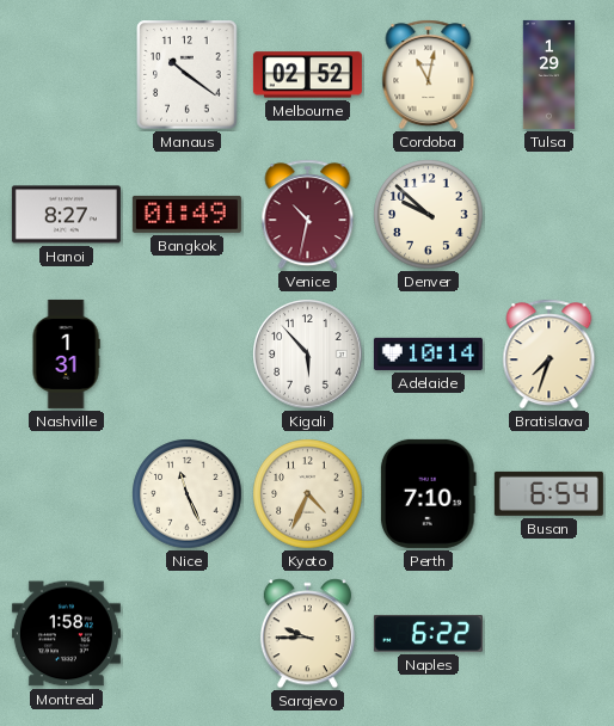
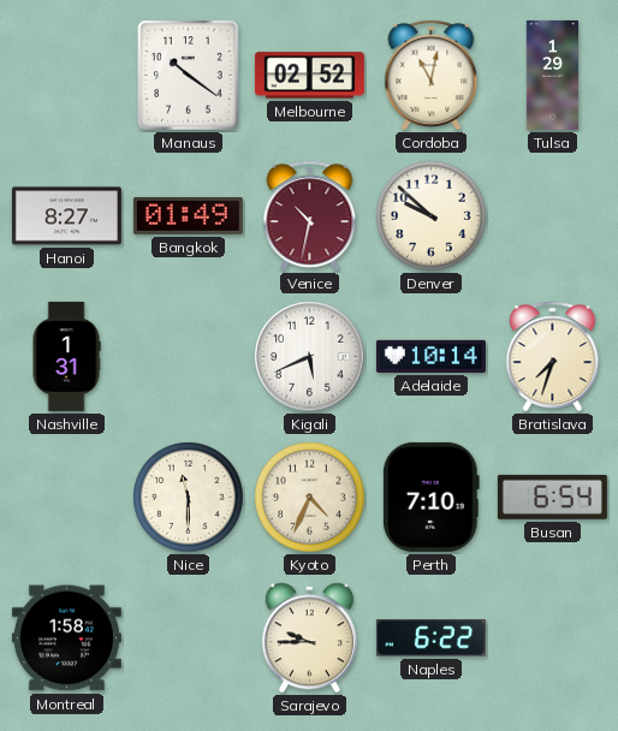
Kigali: 5:53 -> 5:41 (310, 357)
Nice: 11:26 -> 11:30 (189, 498)
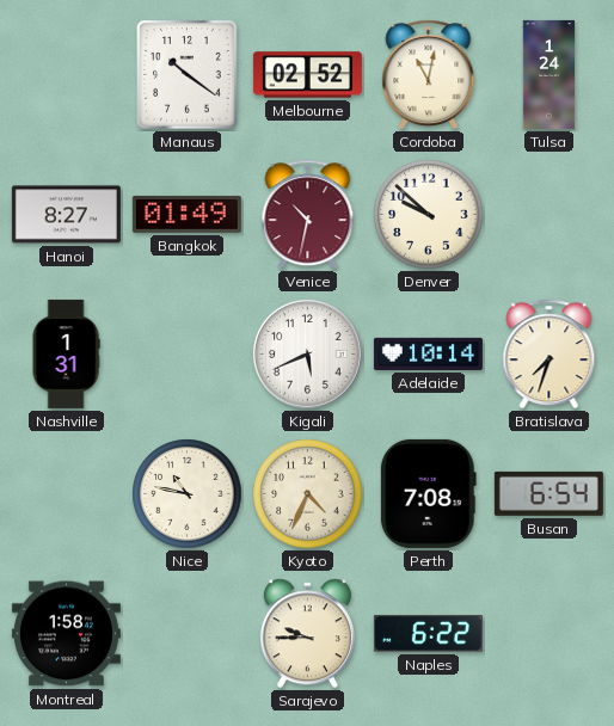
Tulsa: 1:29 -> 1:24 (549, 74)
Nice: 11:30 -> 10:47 (188, 494)
Perth: 7:10 -> 7:08 (428, 493)
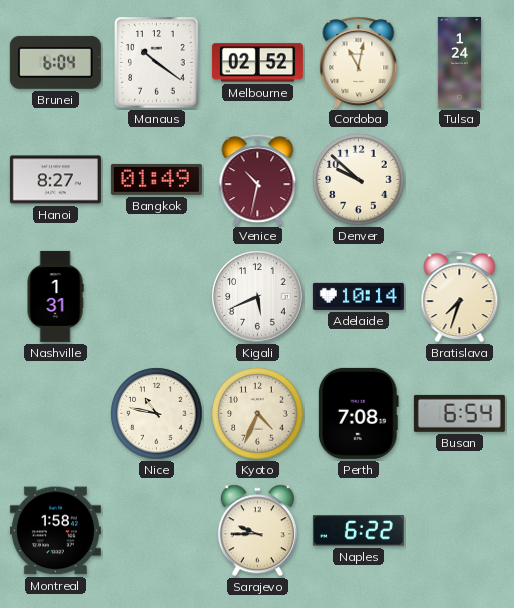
Brunei: none -> 6:04 (55, 62)
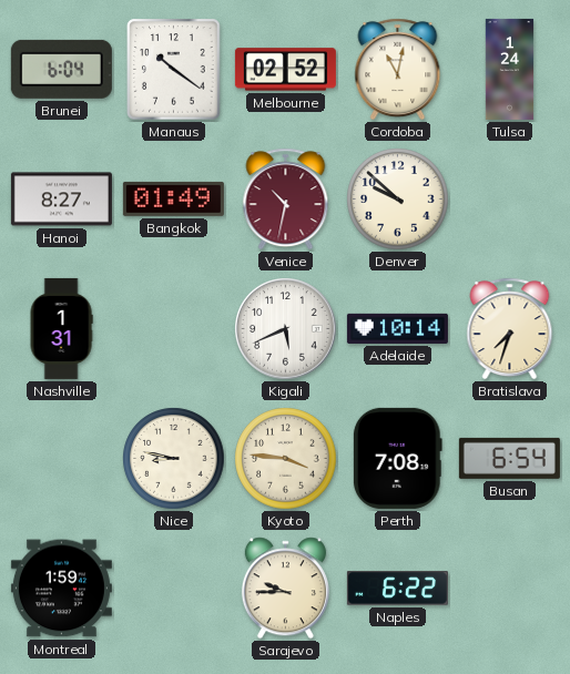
Nice: 10:47 -> 8:47 (174, 459)
Kyoto: 4:34 -> 3:46 (286, 459)
Montreal: 1:58 -> 1:59 (61, 589)
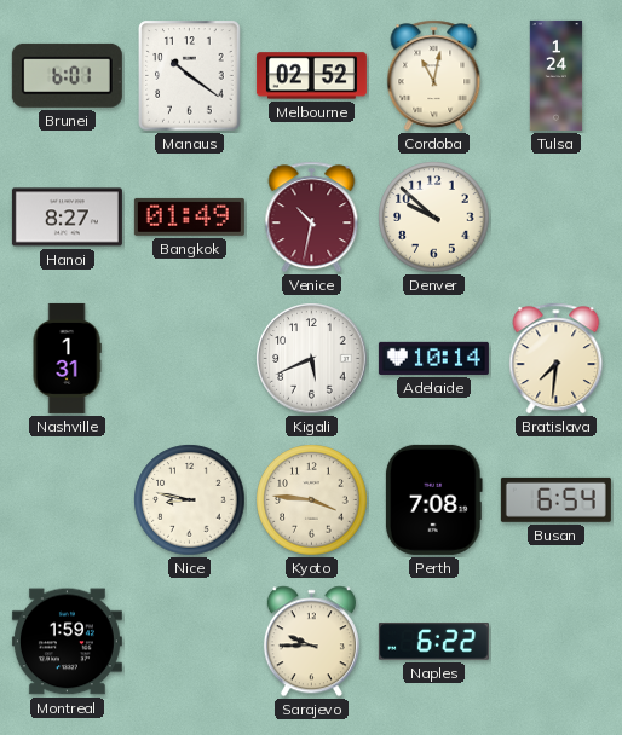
Brunei: 6:04 -> 6:01 (67, 75)
Bratislava: 7:33 -> 7:31 (557, 359)
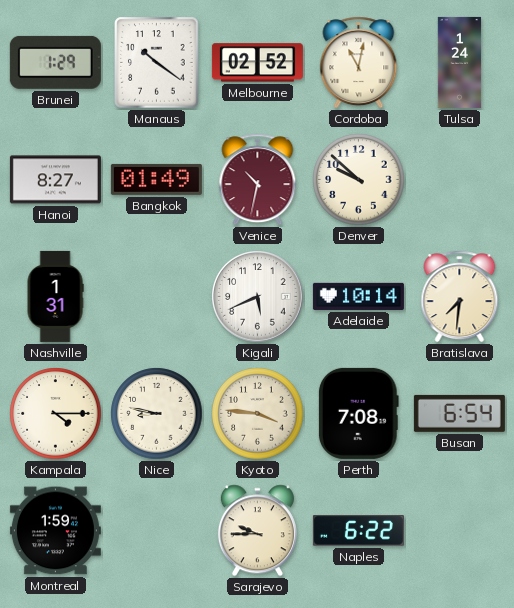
Brunei: 6:01 -> 1:29 (55, 62)
Kampala: none -> 4:15 (56, 414)
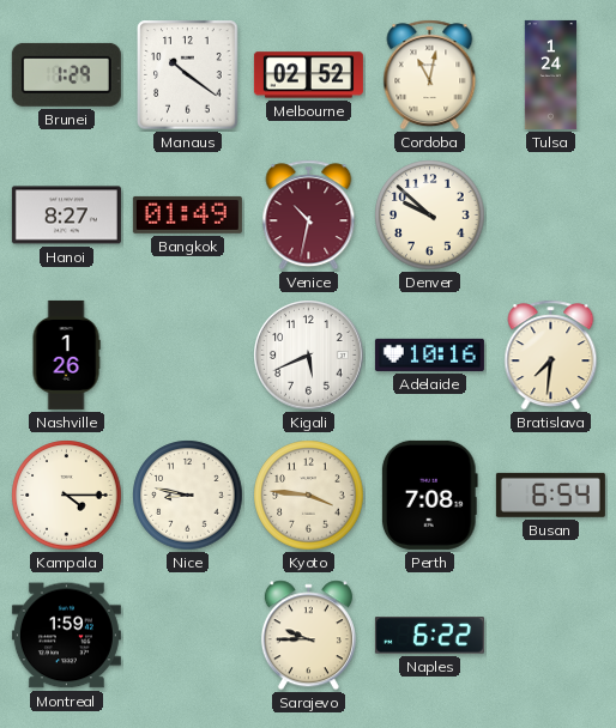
Nashville: 1:31 -> 1:26 (66, 354)
Adelaide: 10:14 -> 10:16 (429, 354)
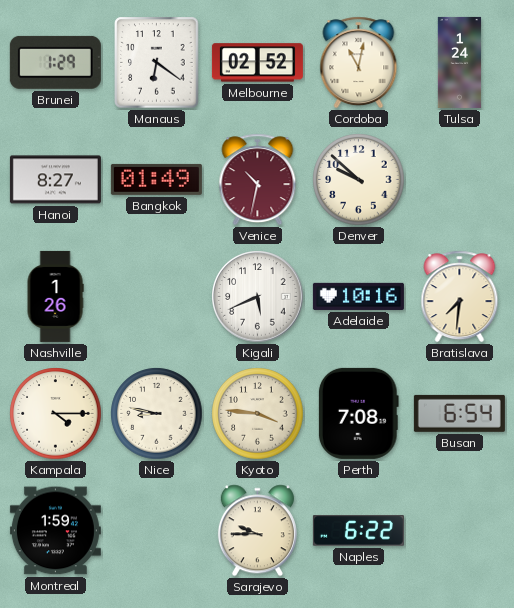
Manaus: 10:21 -> 6:21 (157, 63)
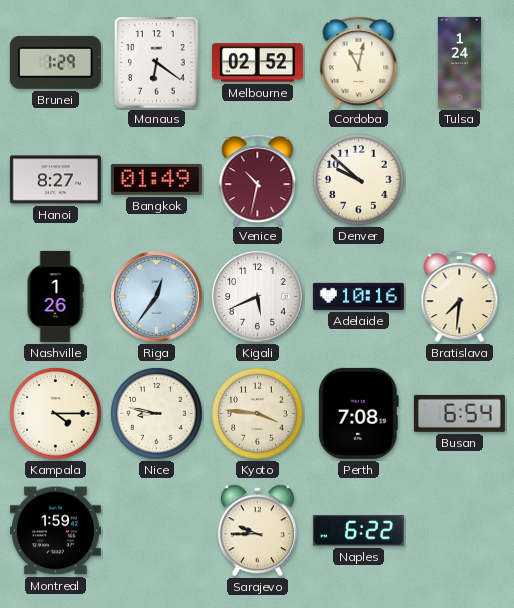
Riga: none -> 12:36 (157, 297)
